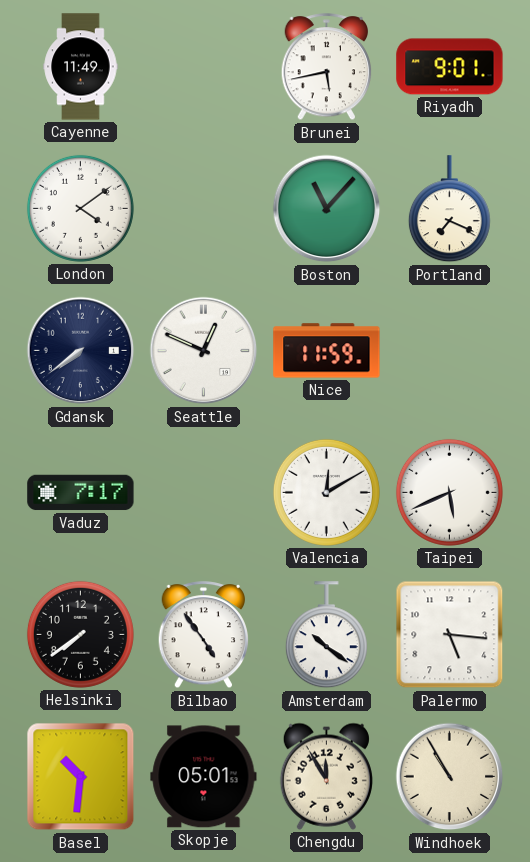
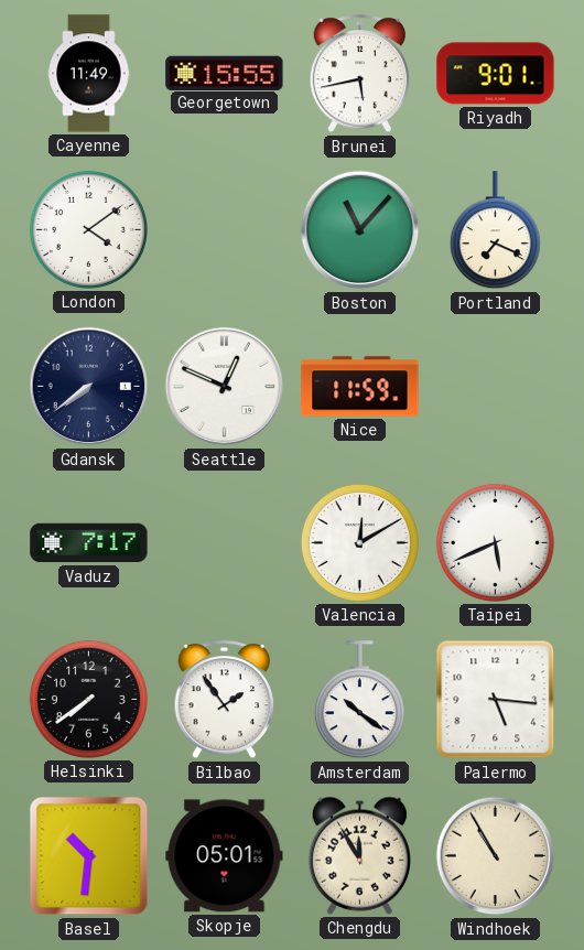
Georgetown: none -> 15:55 (225, 73)
Bilbao: 4:54 -> 1:54 (225, 700)
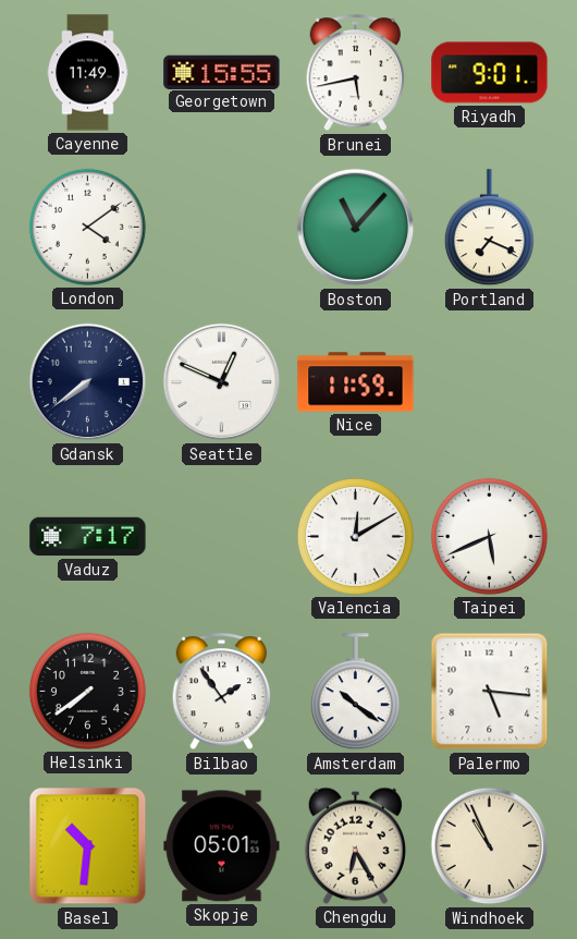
Chengdu: 11:55 -> 6:25 (355, 845)
Windhoek: 10:55 -> 10:56 (490, 846)
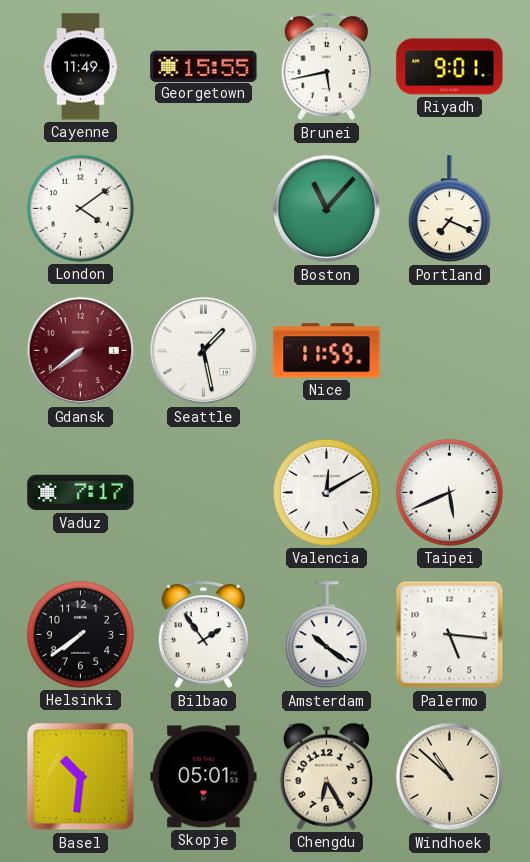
Gdansk dial: navy -> burgundy (81, 351)
Seattle: 12:49 -> 1:28 (204, 351)
Windhoek: 10:56 -> 10:52 (450, 777)
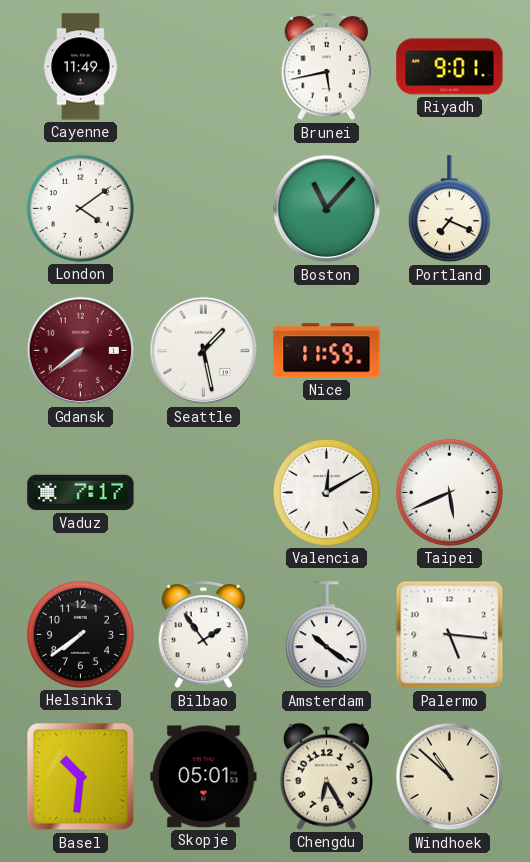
Georgetown: 15:55 -> none (204, 66)
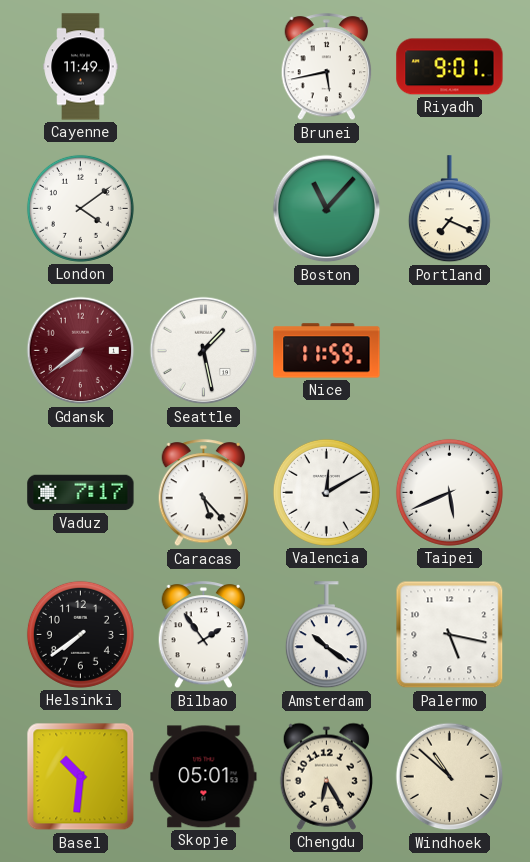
Caracas: none -> 5:23 (204, 493)
Palermo: 5:16 -> 5:17 (450, 635)
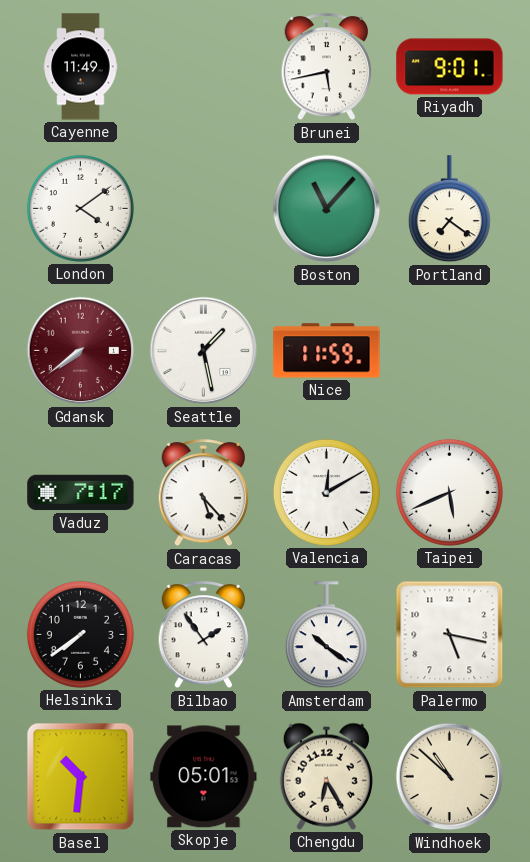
Portland: 7:19 -> 7:21 (449, 209)
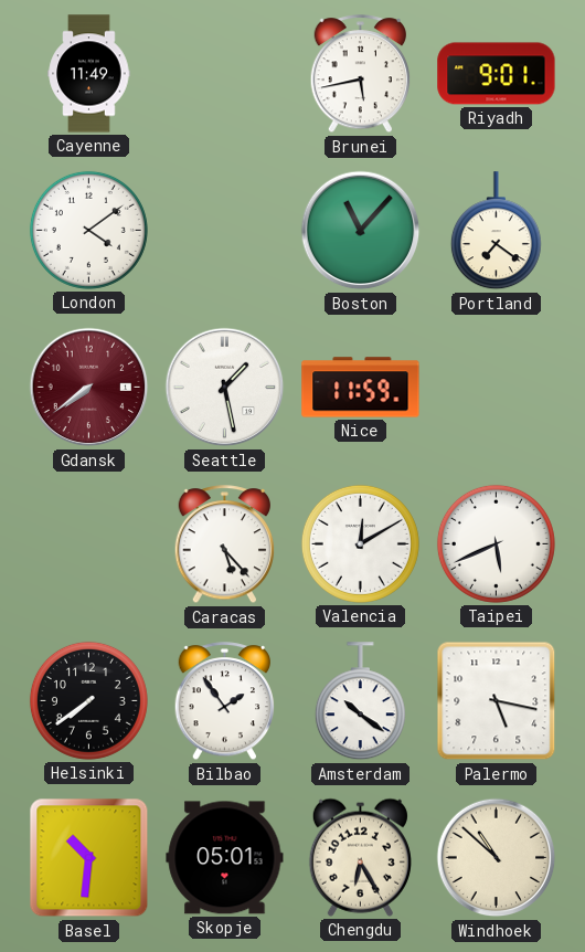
Vaduz: 7:17 -> none (81, 493)
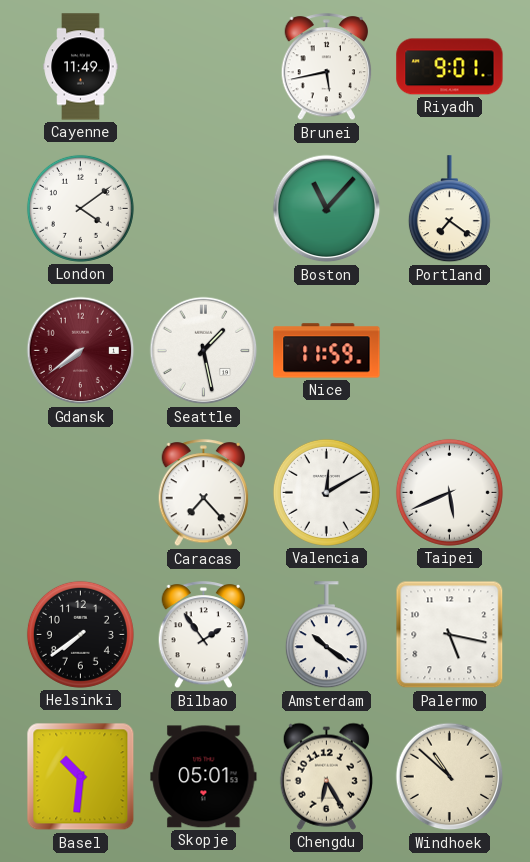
Caracas: 5:23 -> 7:23 (204, 493)
